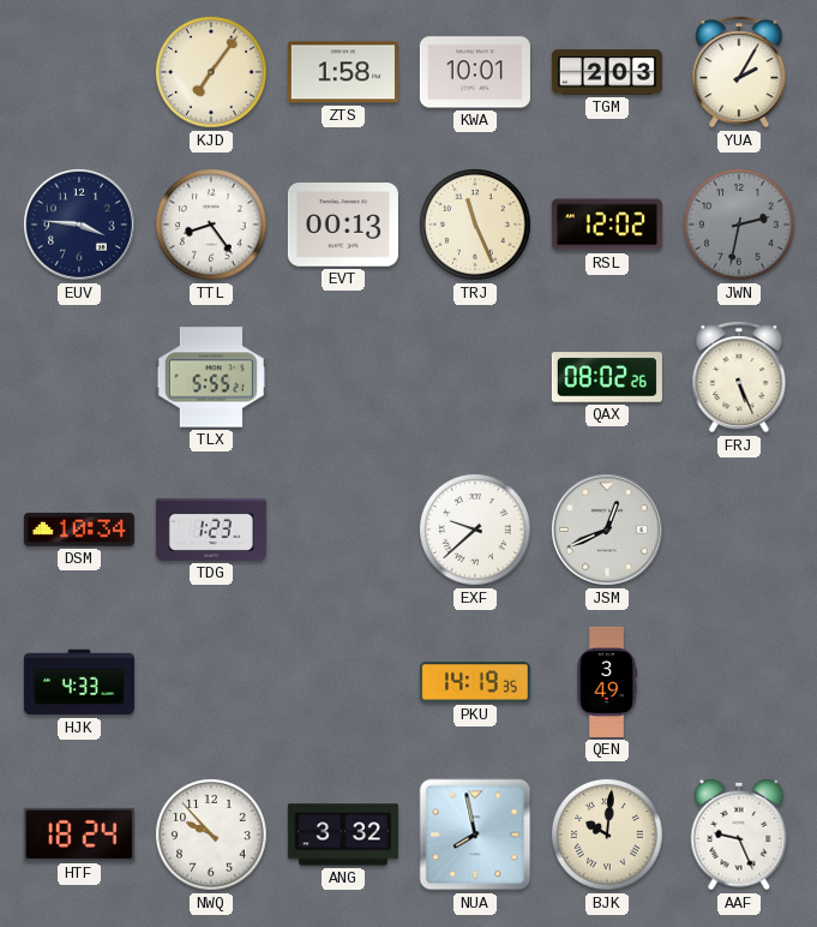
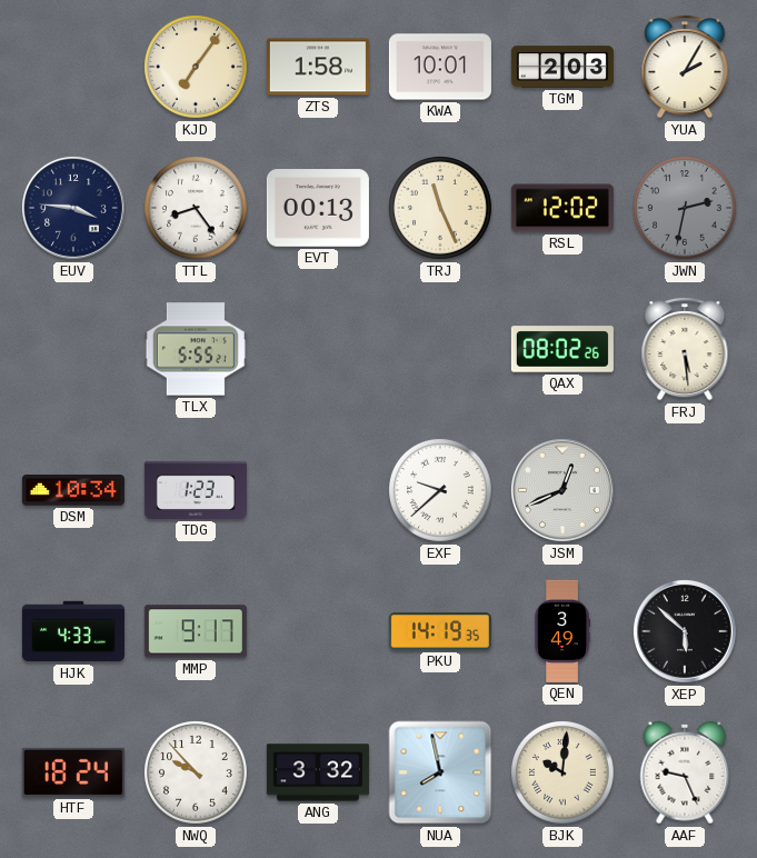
FRJ: 5:26 -> 5:29 (685, 350)
MMP: none -> 9:17 (196, 631)
XEP: none -> 5:52 (685, 631)
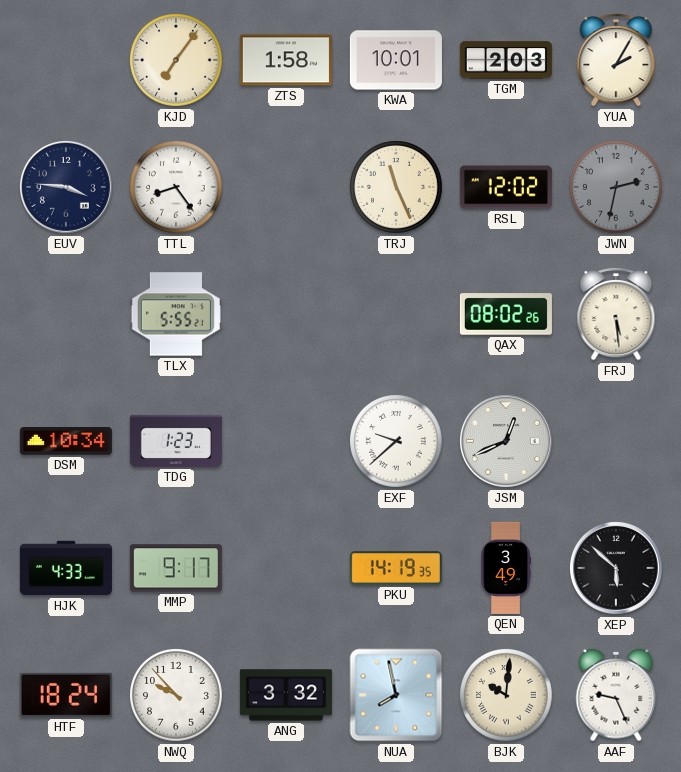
EVT: 00:13 -> none (318, 208)
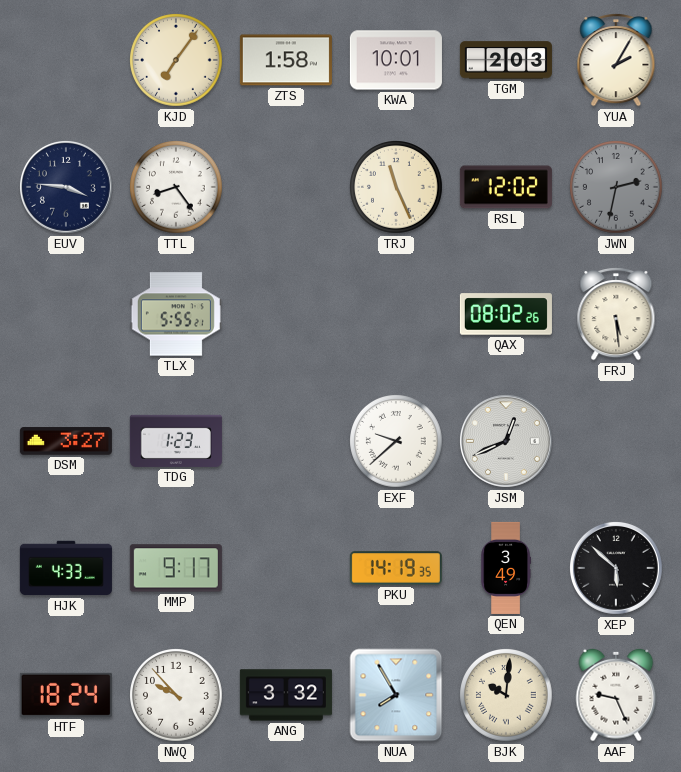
DSM: 10:34 -> 3:27 (66, 441)
NUA: 7:58 -> 7:55 (396, 695)
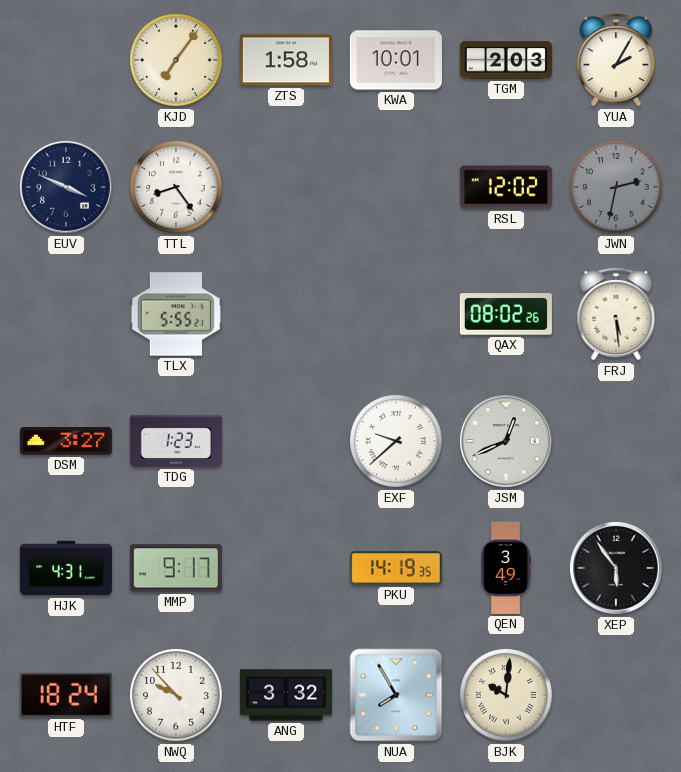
EUV: 3:46 -> 3:49 (66, 187)
TRJ: 11:26 -> none (397, 188)
HJK: 4:33 -> 4:31 (66, 568)
XEP: 5:52 -> 5:54 (616, 568)
AAF: 9:26 -> none (616, 695)
